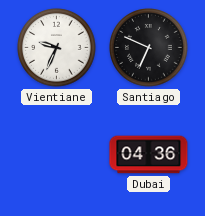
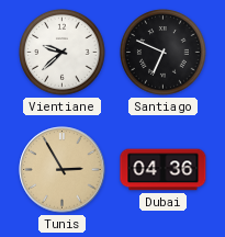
Vientiane: 9:34 -> 9:38 (63, 53)
Tunis: none -> 2:55 (63, 170)
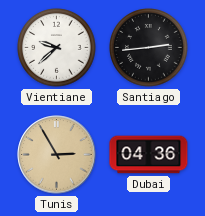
Santiago: 6:49 -> 2:44 (149, 48)
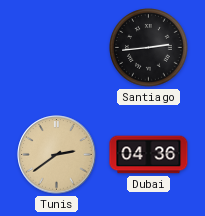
Vientiane: 9:38 -> none (57, 48)
Tunis: 2:55 -> 2:39 (57, 155)
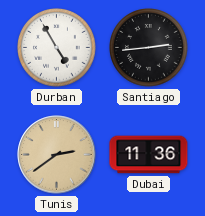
Durban: none -> 4:55 (57, 48)
Dubai: 04:36 -> 11:36 (149, 155)
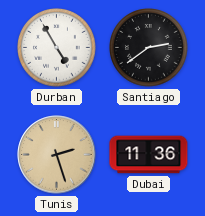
Santiago: 2:44 -> 2:39 (149, 48)
Tunis: 2:39 -> 2:27 (57, 155)
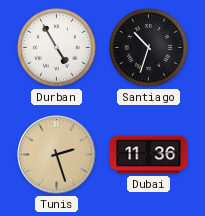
Santiago: 2:39 -> 10:33 (149, 48)
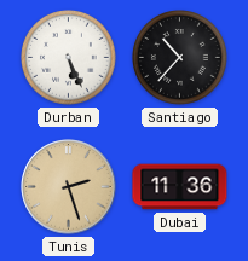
Durban: 4:55 -> 5:26 (69, 58)
Santiago: 10:33 -> 10:37 (180, 58)
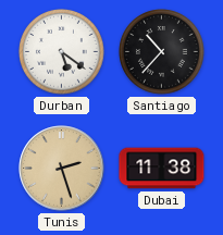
Durban: 5:26 -> 5:21 (62, 52)
Dubai: 11:36 -> 11:38 (162, 169)
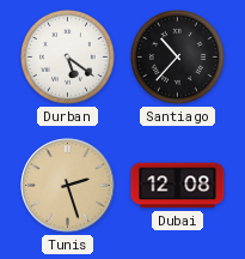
Dubai: 11:38 -> 12:08 (178, 186)
